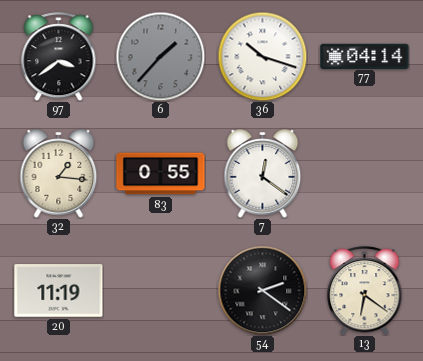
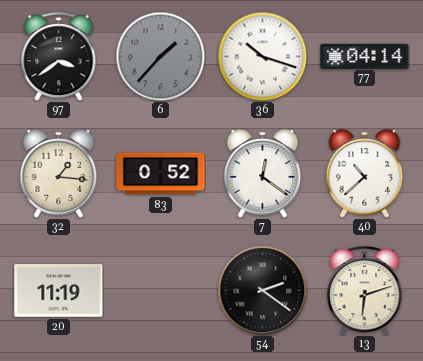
83: 0:55 -> 0:52 (161, 174)
40: none -> 10:38 (365, 174)
13: 6:21 -> 6:12 (365, 291)
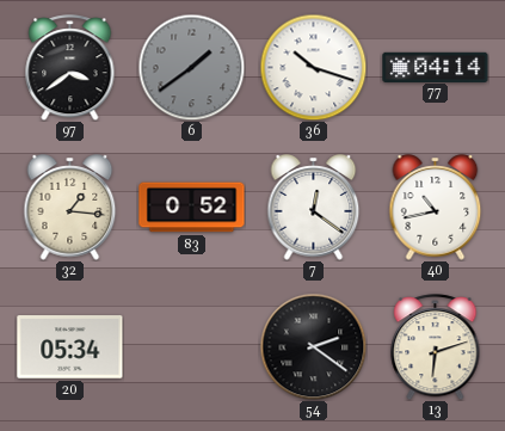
6: 1:37 -> 1:39 (191, 67)
40: 10:38 -> 10:43 (436, 208)
20: 11:19 -> 05:34 (70, 347)
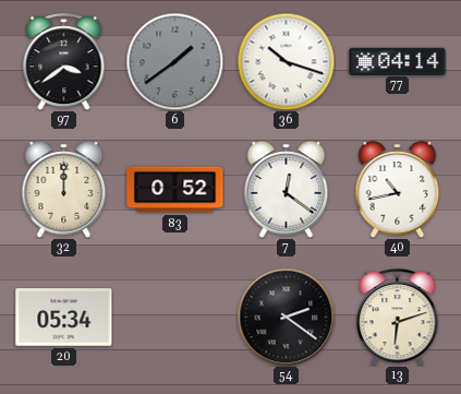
32: 1:16 -> 12:00 (64, 190)
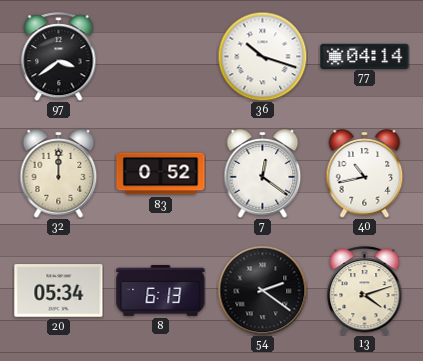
6: 1:39 -> none (174, 61)
8: none -> 6:13 (161, 291)
13: 6:12 -> 4:12 (365, 291)
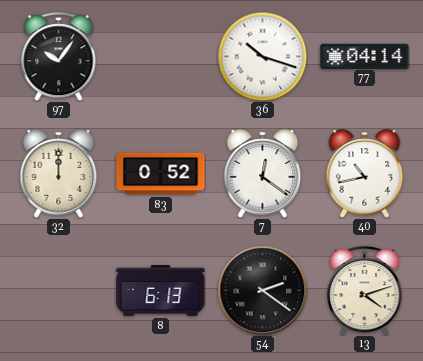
97: 3:39 -> 10:06 (59, 57)
20: 05:34 -> none (59, 291)
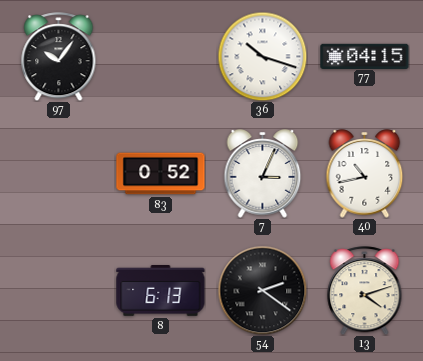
77: 04:14 -> 04:15 (365, 56)
32: 12:00 -> none (59, 174)
7: 12:21 -> 3:04 (263, 174)
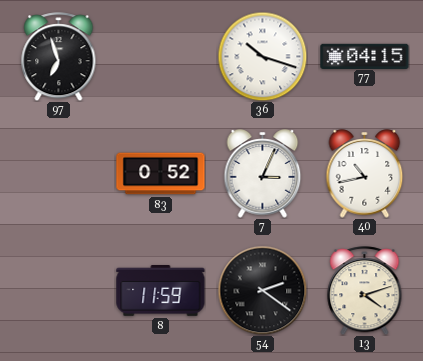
97: 10:06 -> 6:57 (59, 57)
8: 6:13 -> 11:59 (161, 291)
